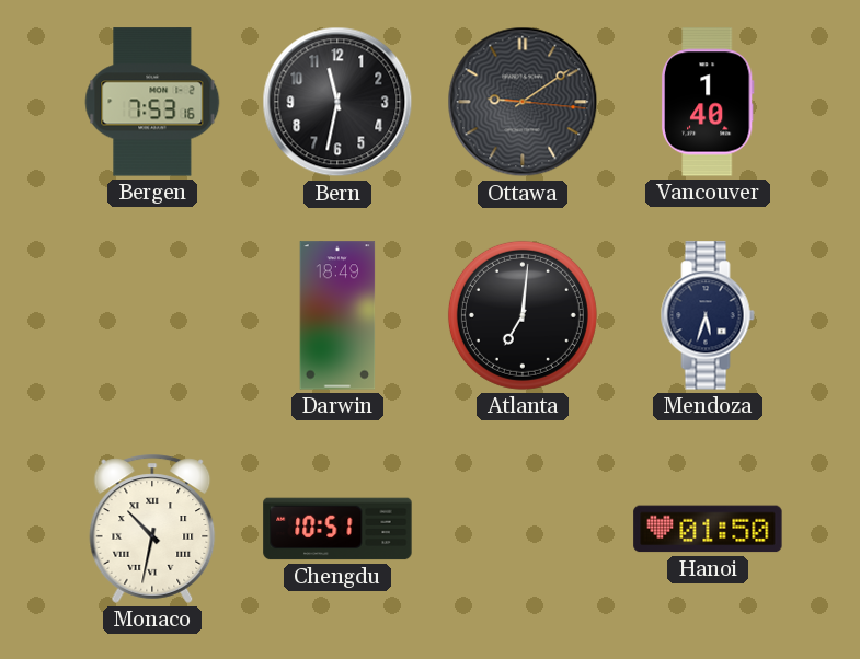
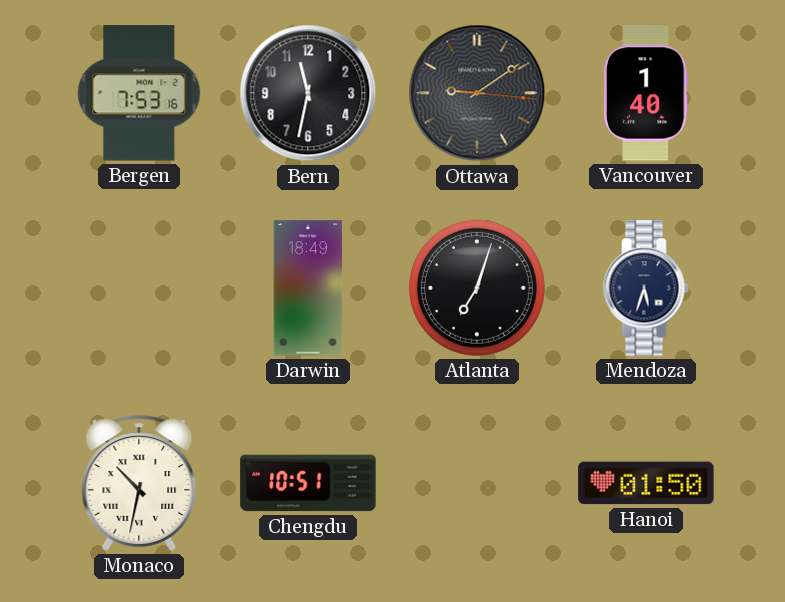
Atlanta: 7:01 -> 7:03 (477, 288)
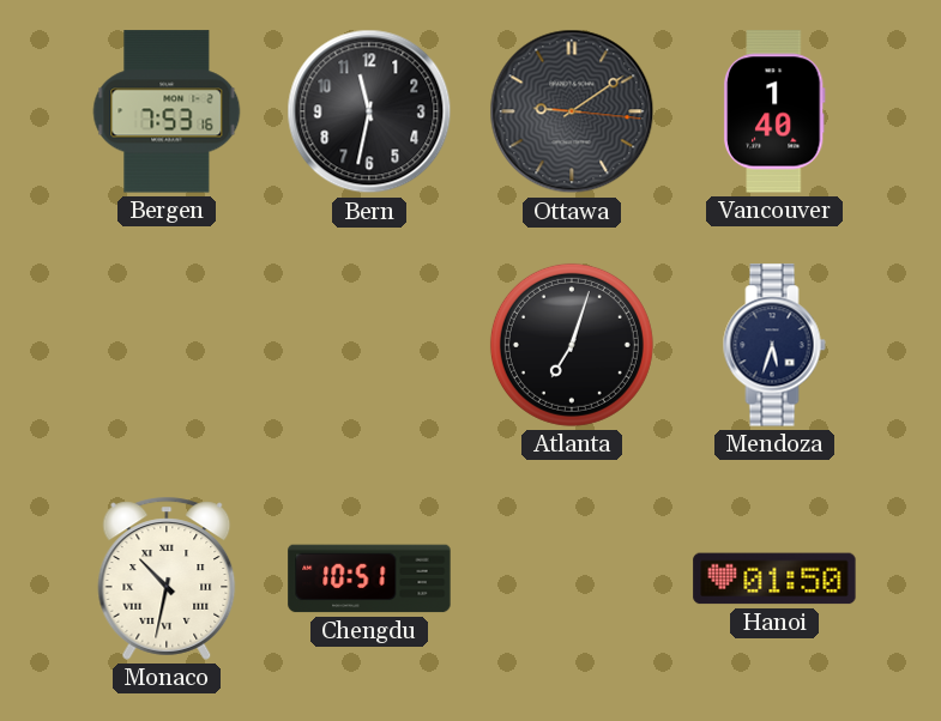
Darwin: 18:49 -> none (308, 288)
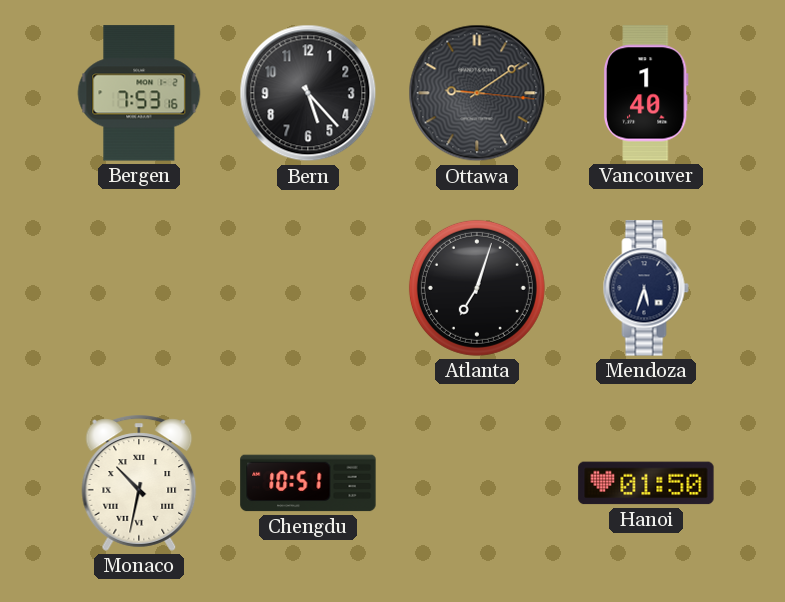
Bern: 11:32 -> 5:23 (308, 93)
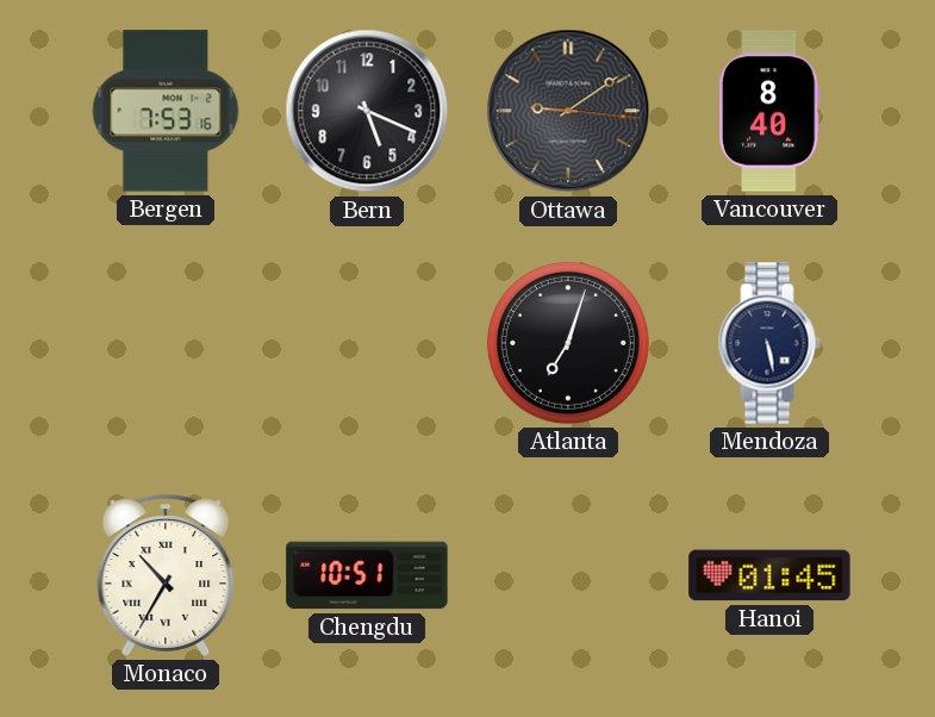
Bern: 5:23 -> 5:19 (367, 111)
Vancouver: 1:40 -> 8:40 (769, 111)
Mendoza: 5:33 -> 5:28 (769, 343)
Monaco: 10:32 -> 10:35 (166, 575)
Hanoi: 01:50 -> 01:45 (769, 575)
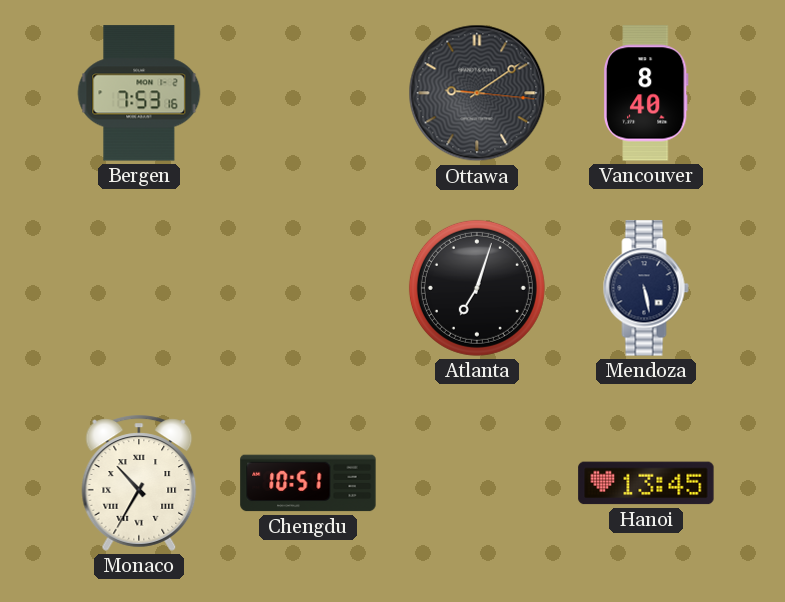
Bern: 5:19 -> none (367, 111)
Hanoi: 01:45 -> 13:45 (646, 483)
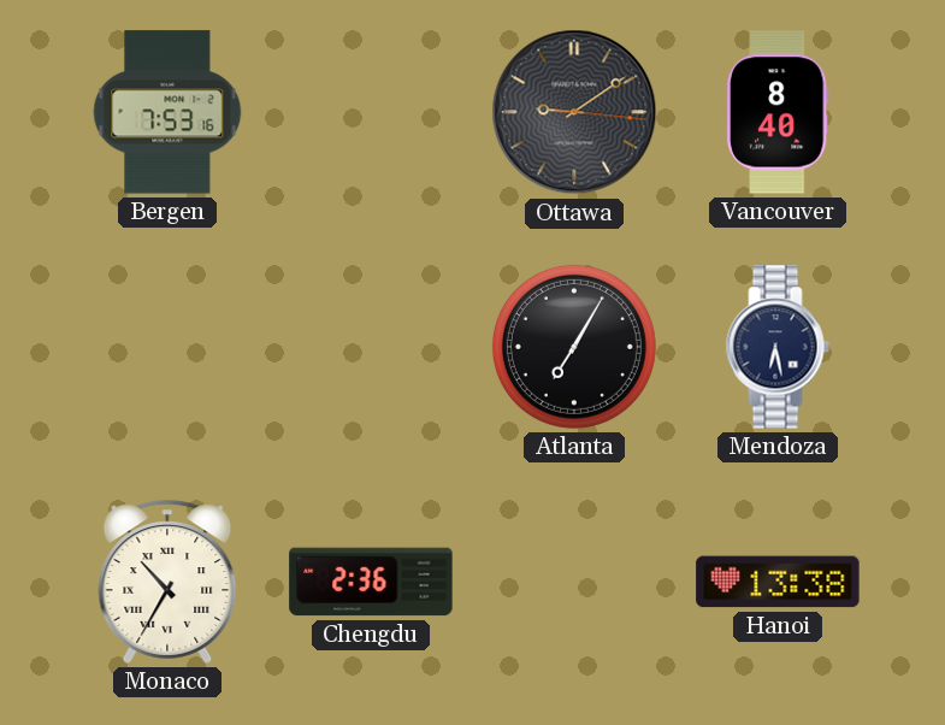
Atlanta: 7:03 -> 7:05 (574, 347)
Mendoza: 5:28 -> 6:28 (778, 347)
Chengdu: 10:51 -> 2:36 (371, 582)
Hanoi: 13:45 -> 13:38 (778, 582)
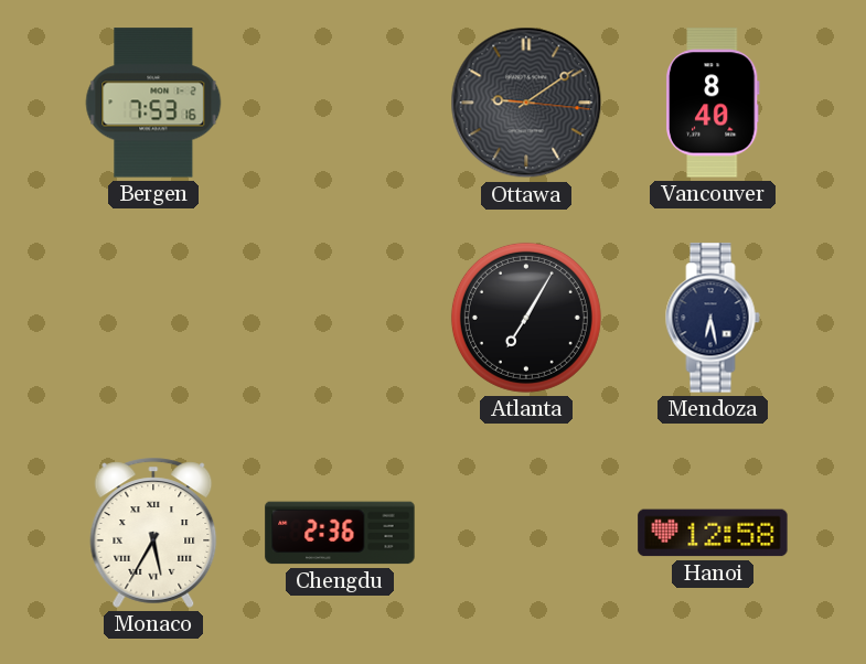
Monaco: 10:35 -> 5:35 (153, 533)
Hanoi: 13:38 -> 12:58 (713, 533)
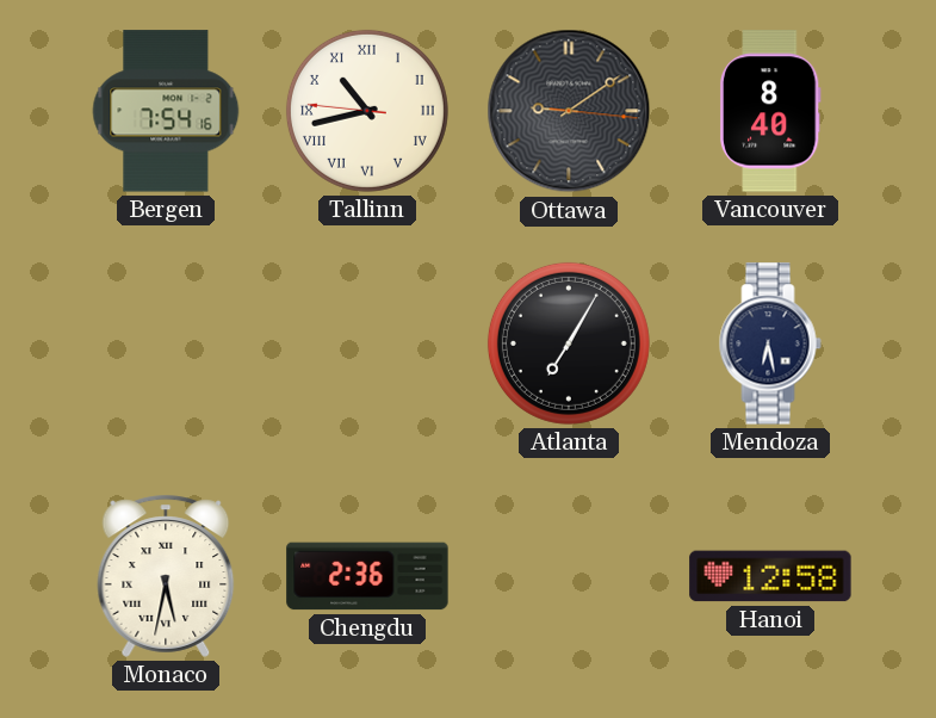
Bergen: 7:53 -> 7:54 (166, 111)
Tallinn: none -> 10:42 (367, 111)
Monaco: 5:35 -> 5:32 (166, 576)
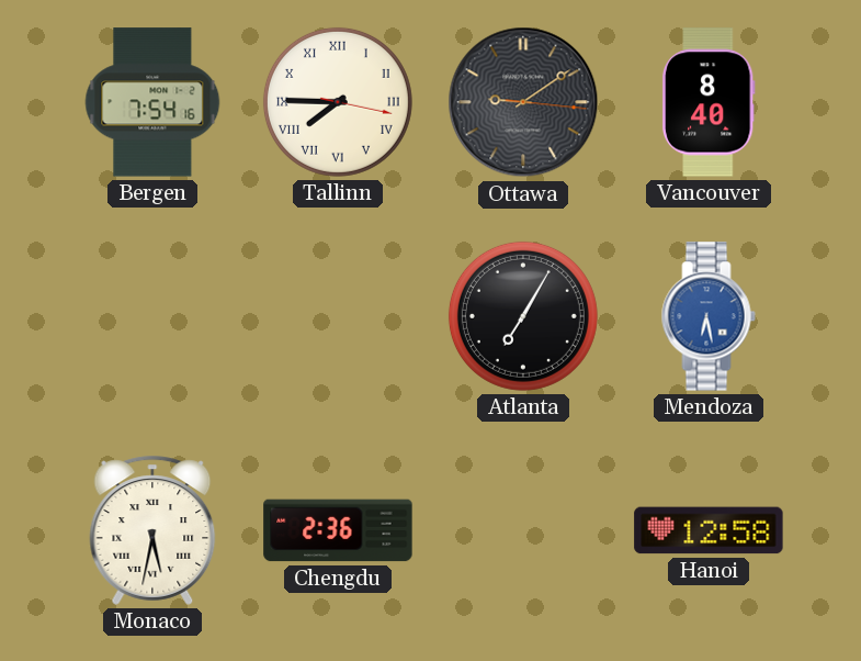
Tallinn: 10:42 -> 7:45 (338, 102)
Mendoza dial: navy -> blue (709, 316)
